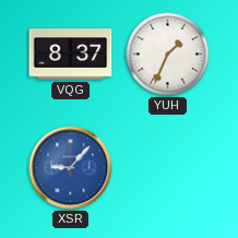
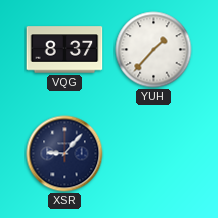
YUH: 1:34 -> 1:37 (154, 50)
XSR dial: blue -> navy (65, 154)
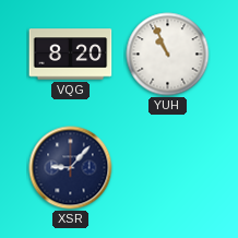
VQG: 8:37 -> 8:20 (71, 55)
YUH: 1:37 -> 10:56 (168, 55)
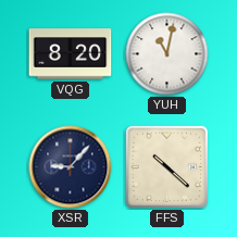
YUH: 10:56 -> 11:02 (167, 54)
FFS: none -> 10:22 (166, 166)
